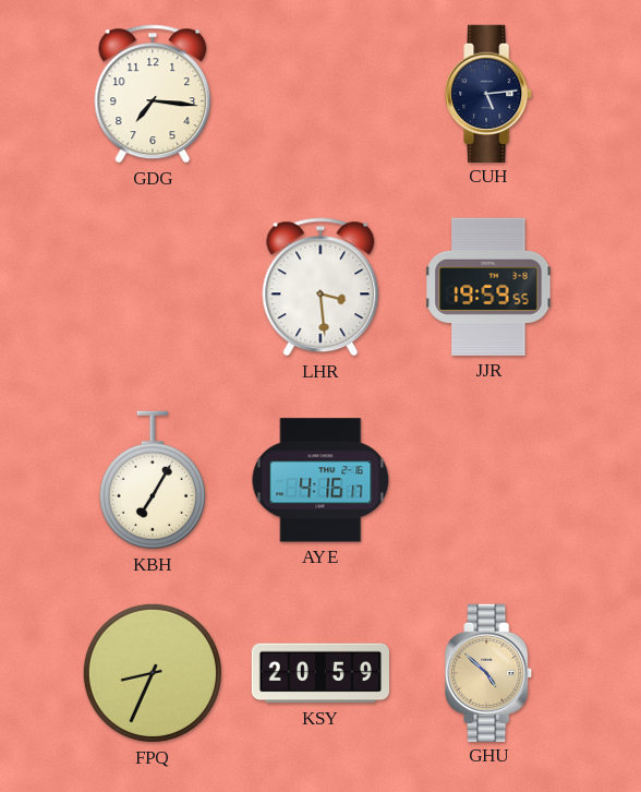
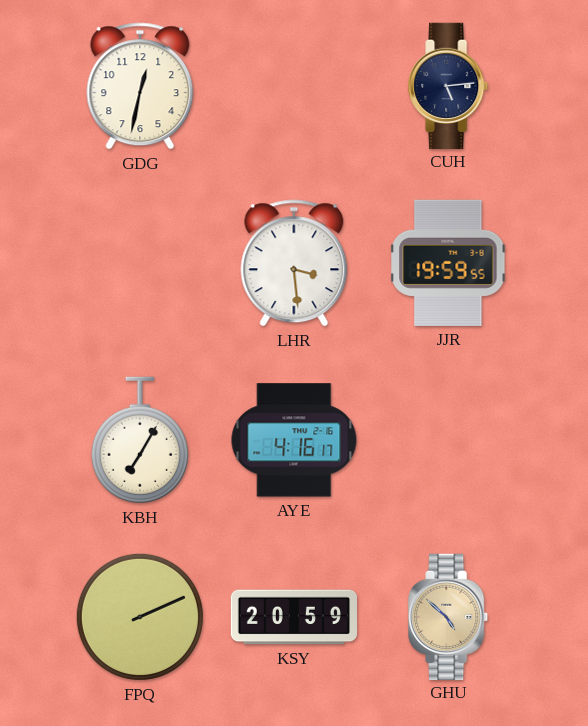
GDG: 7:16 -> 12:32 (140, 86)
FPQ: 8:34 -> 2:11 (140, 617)
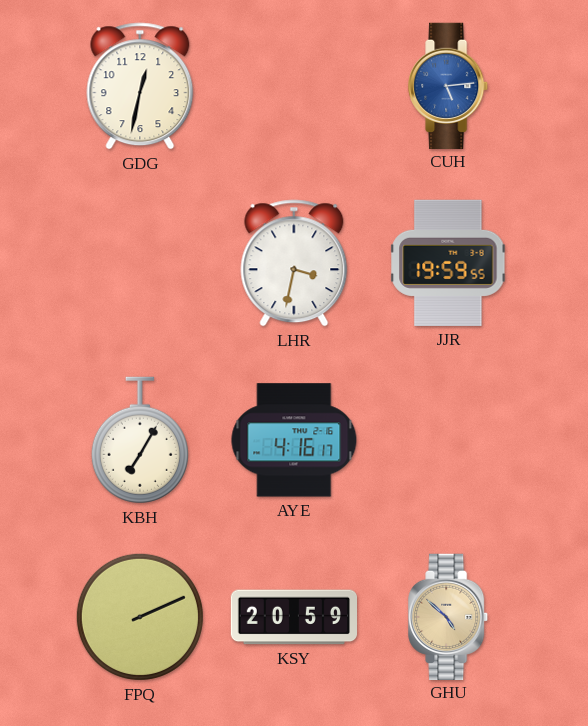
CUH dial: navy -> blue (449, 85)
LHR: 3:29 -> 3:32 (294, 263)
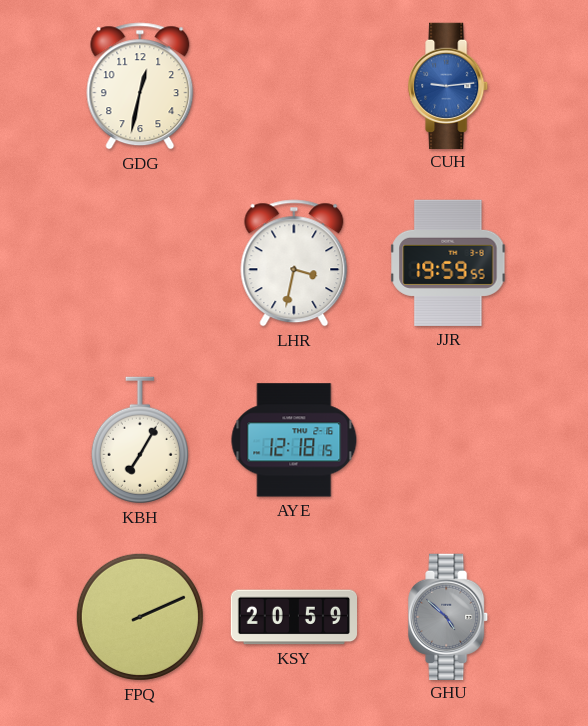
CUH: 5:14 -> 9:14 (449, 85)
AYE: 4:16 -> 12:18 (294, 440)
GHU dial: champagne -> grey (449, 616)
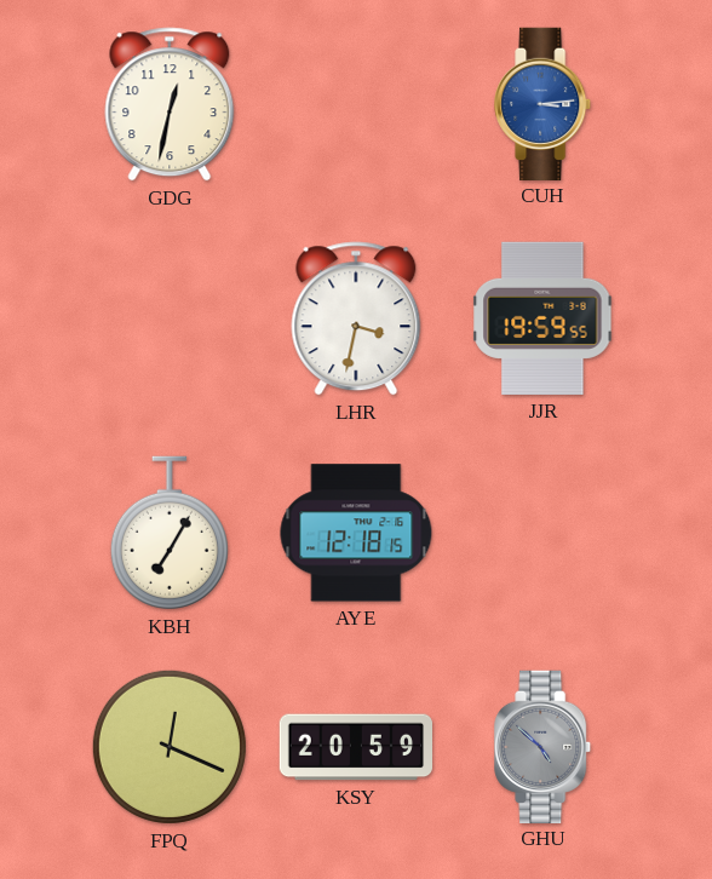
CUH: 9:14 -> 3:14 (544, 103)
FPQ: 2:11 -> 12:19 (170, 747)
